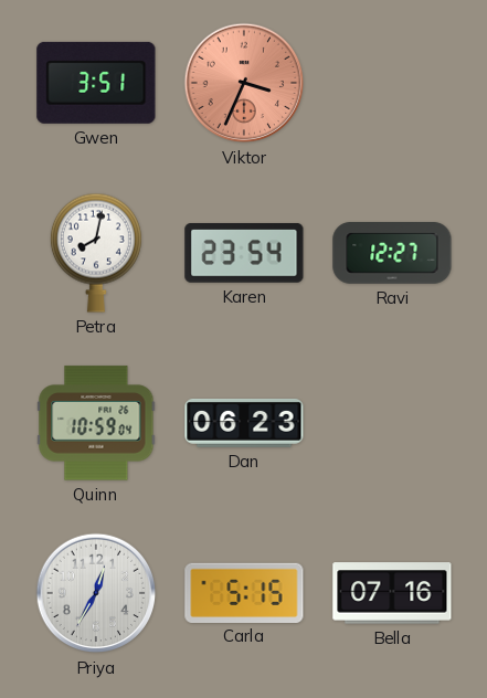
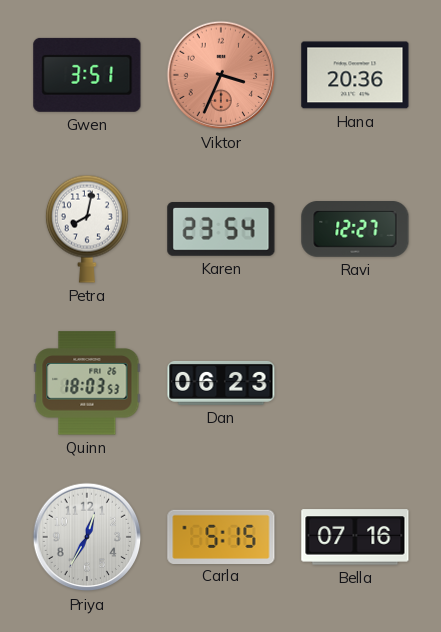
Hana: none -> 20:36 (355, 75)
Quinn: 10:59 -> 18:03 (87, 383)
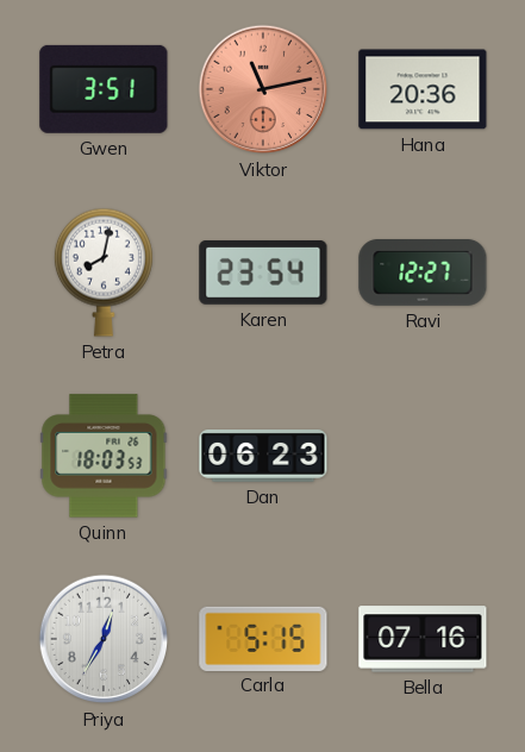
Viktor: 3:34 -> 11:13 (263, 89)
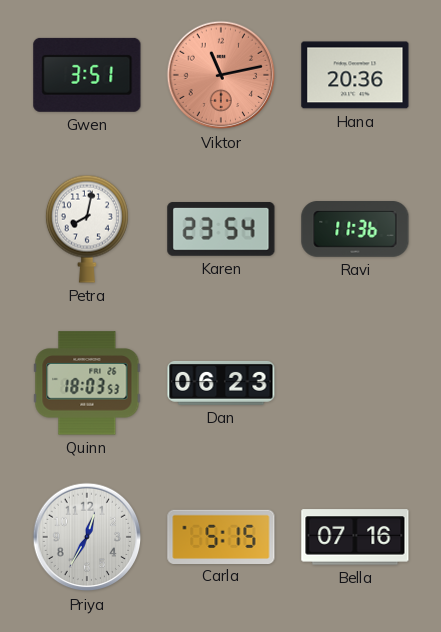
Ravi: 12:27 -> 11:36 (355, 230)
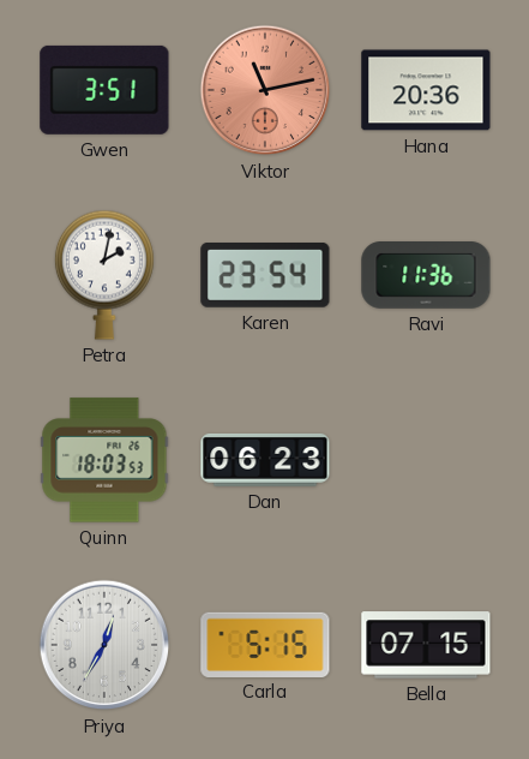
Petra: 8:02 -> 2:02 (104, 275)
Bella: 07:16 -> 07:15 (426, 645)
